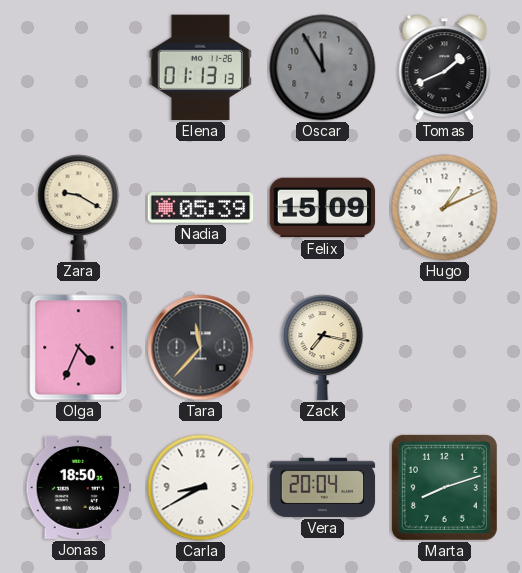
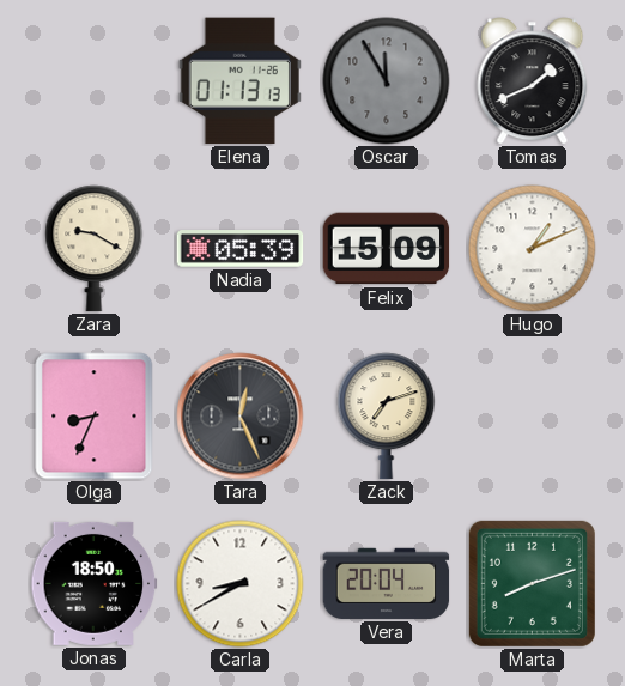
Olga: 4:34 -> 8:34 (95, 417)
Tara: 11:37 -> 12:26 (241, 417)
Zack: 7:17 -> 7:12 (387, 417)
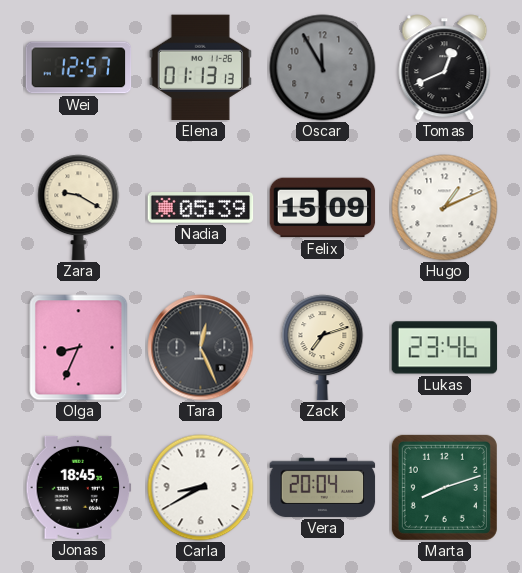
Wei: none -> 12:57 (79, 68)
Tomas: 1:41 -> 12:41 (445, 68)
Lukas: none -> 23:46 (445, 348)
Jonas: 18:50 -> 18:45 (79, 487)
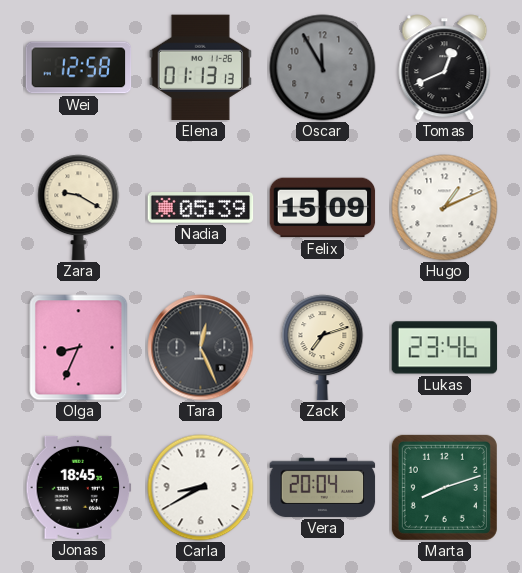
Wei: 12:57 -> 12:58 (79, 68)
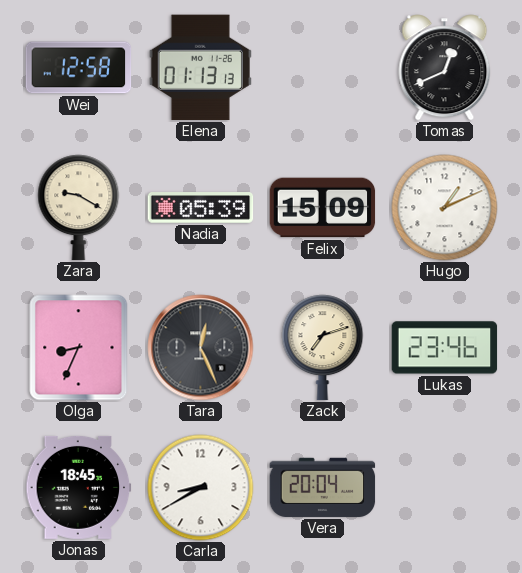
Oscar: 11:55 -> none (323, 68)
Marta: 8:12 -> none (444, 487)
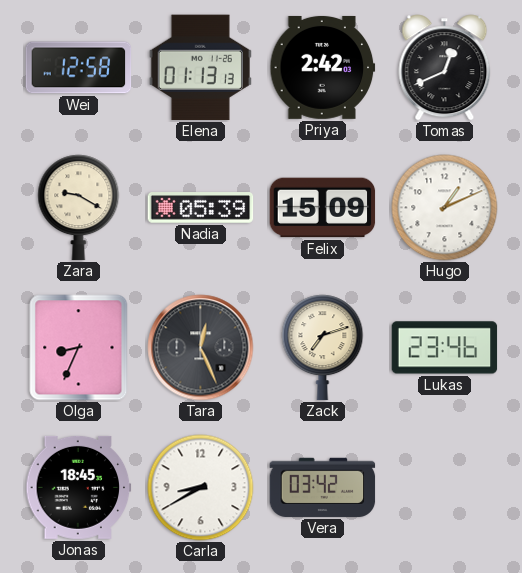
Priya: none -> 2:42 (323, 67)
Vera: 20:04 -> 03:42 (323, 487)
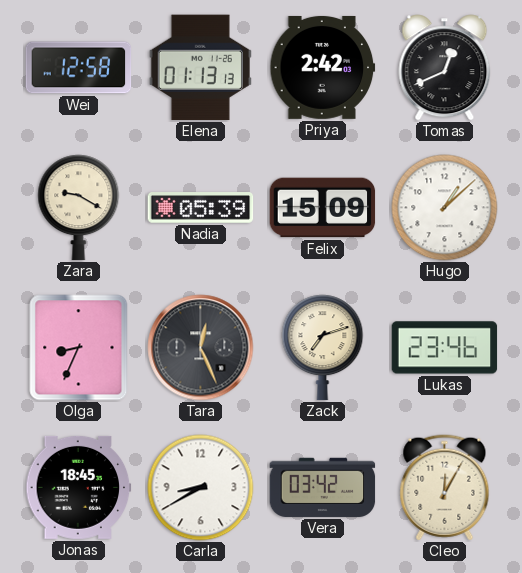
Hugo: 1:11 -> 1:08 (445, 208)
Cleo: none -> 12:05 (445, 488)
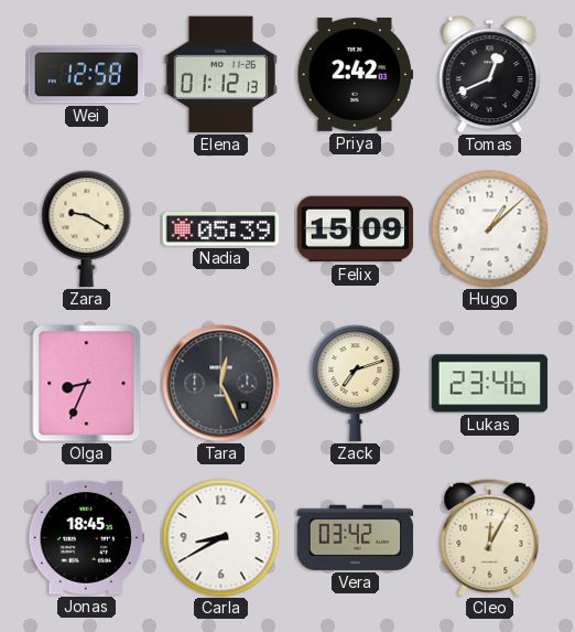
Elena: 01:13 -> 01:12 (220, 75)
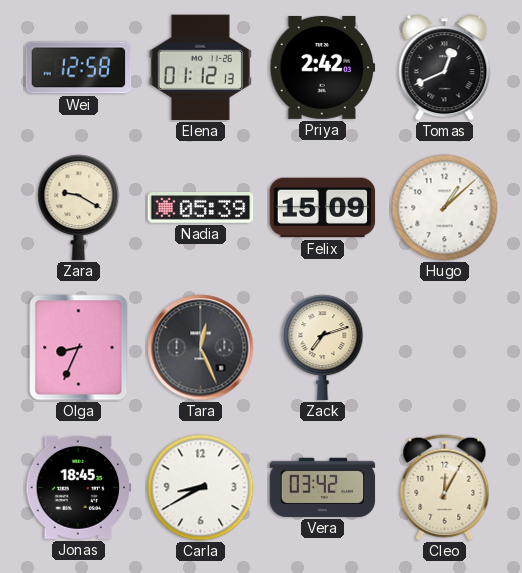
Lukas: 23:46 -> none (490, 384)
